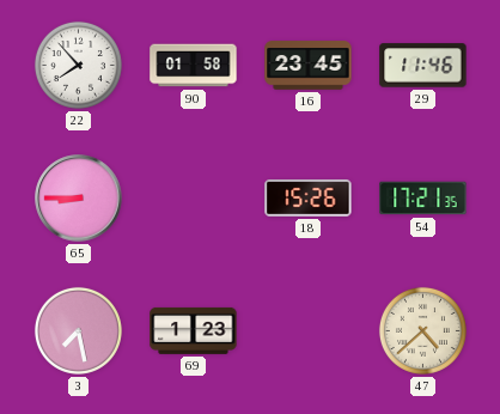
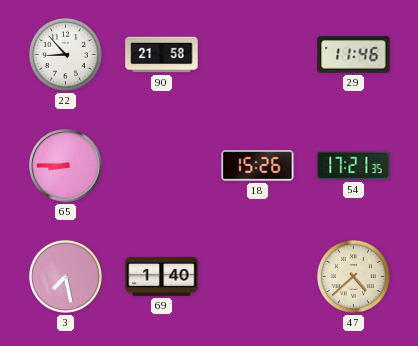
22: 7:53 -> 8:53 (65, 54)
90: 01:58 -> 21:58 (162, 55)
16: 23:45 -> none (309, 66)
69: 1:23 -> 1:40 (162, 276)
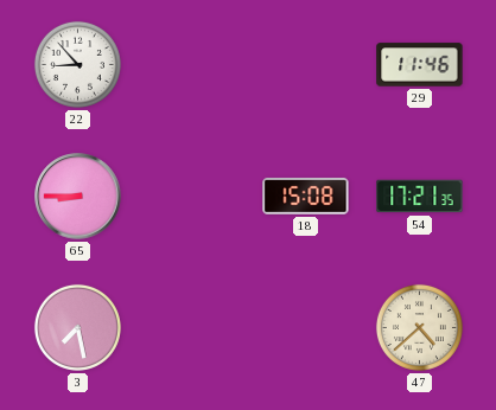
90: 21:58 -> none (162, 55)
18: 15:26 -> 15:08 (306, 196)
69: 1:40 -> none (162, 276)
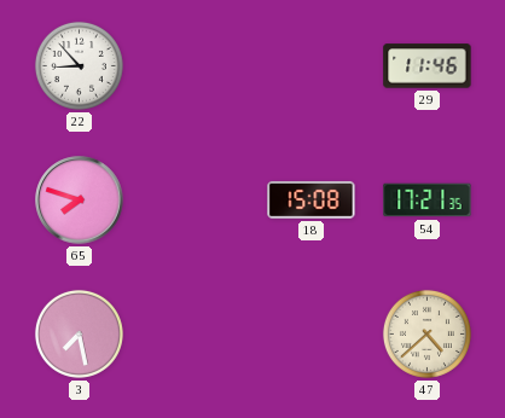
65: 8:45 -> 7:48 (80, 201)
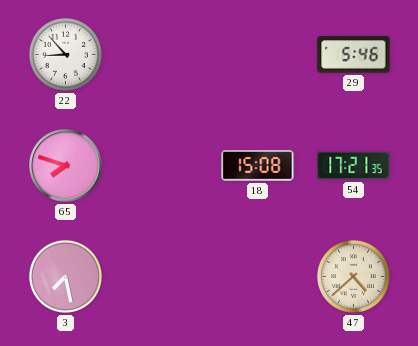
29: 11:46 -> 5:46 (354, 55)
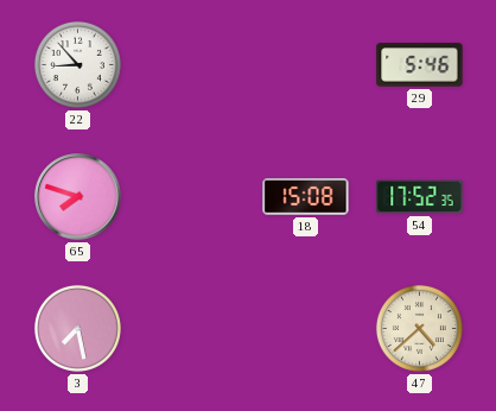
54: 17:21 -> 17:52 (420, 197)
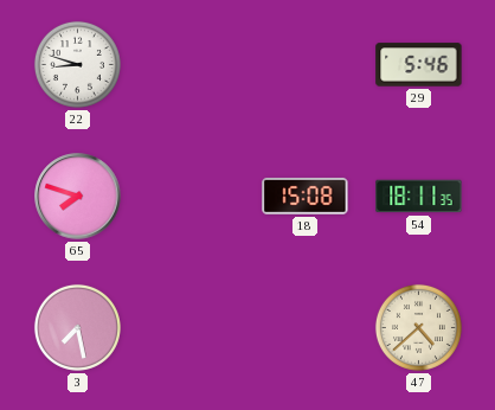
22: 8:53 -> 8:48 (77, 64)
54: 17:52 -> 18:11 (419, 197)
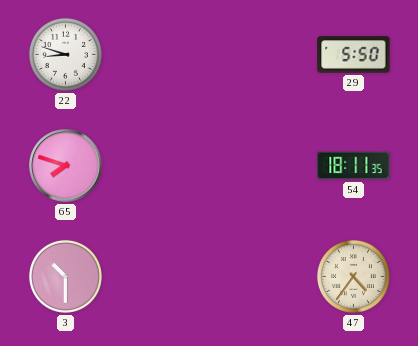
29: 5:46 -> 5:50 (354, 55)
18: 15:08 -> none (306, 196)
3: 7:28 -> 10:30 (65, 276)
47: 4:38 -> 4:36 (353, 276)
